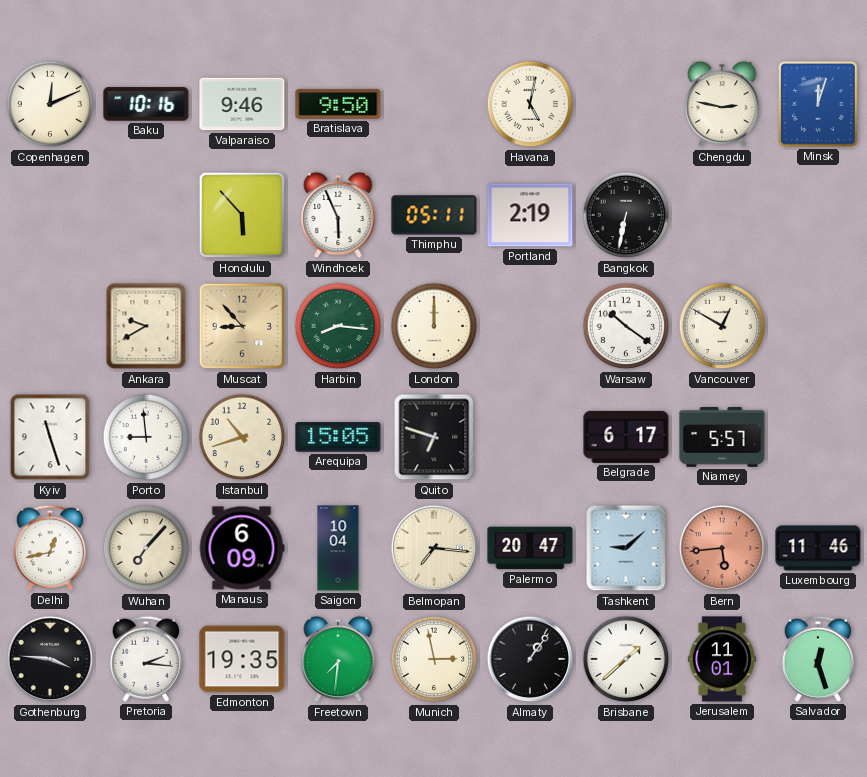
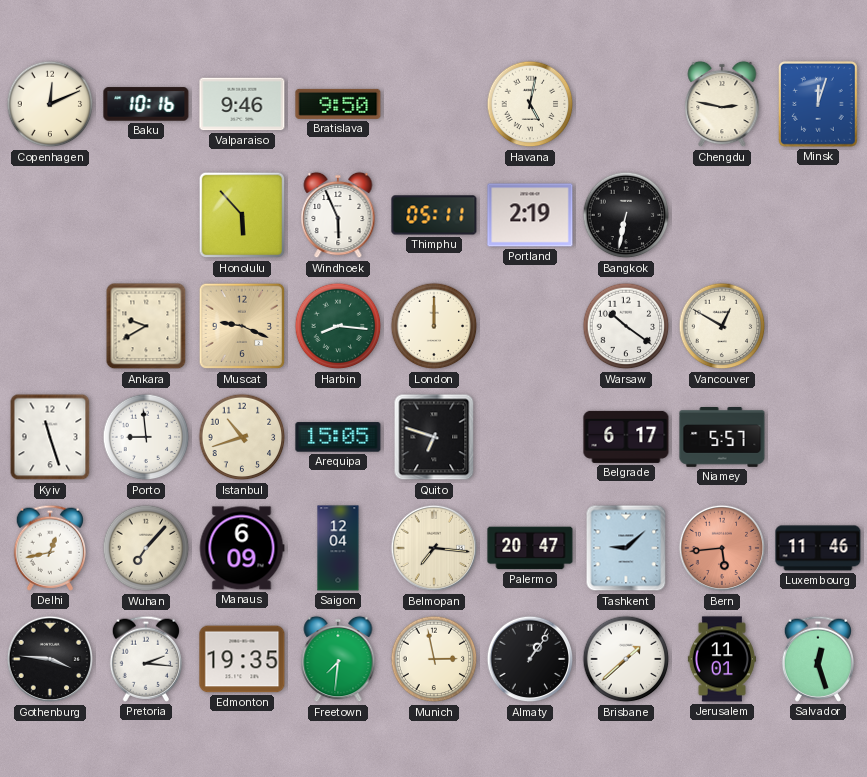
Muscat: 8:53 -> 9:19 (242, 326)
Saigon: 10:04 -> 12:04 (338, 548)
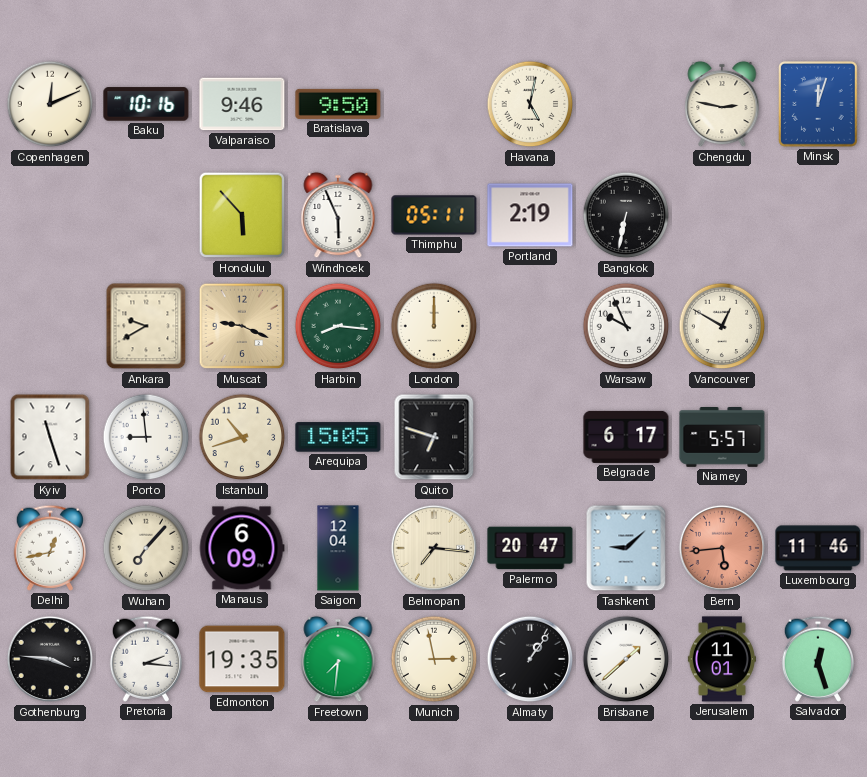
Warsaw: 10:21 -> 9:56 (626, 326)
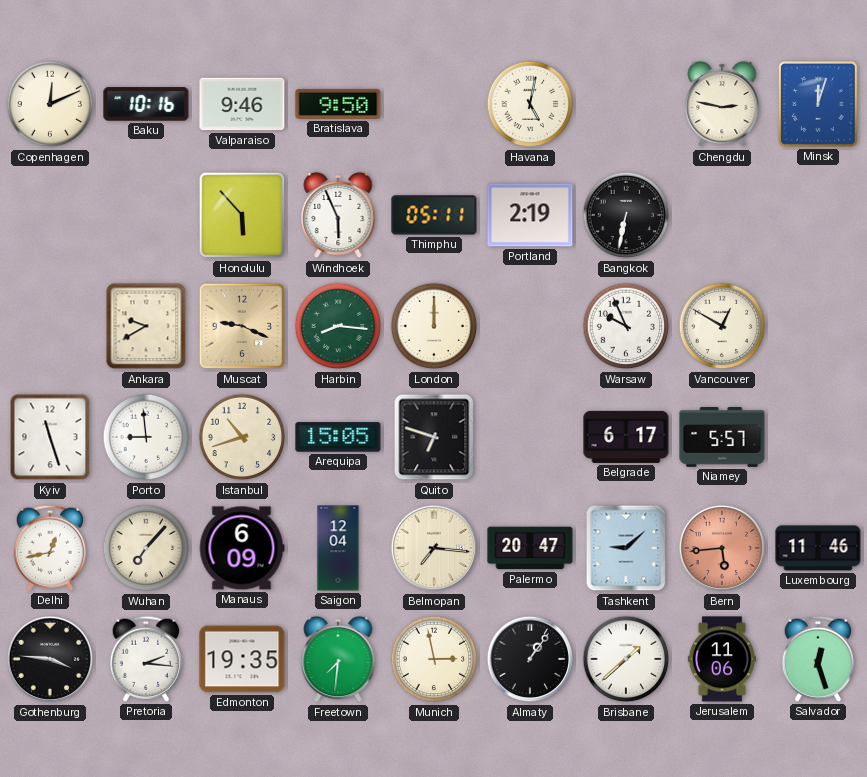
Jerusalem: 11:01 -> 11:06 (722, 659)
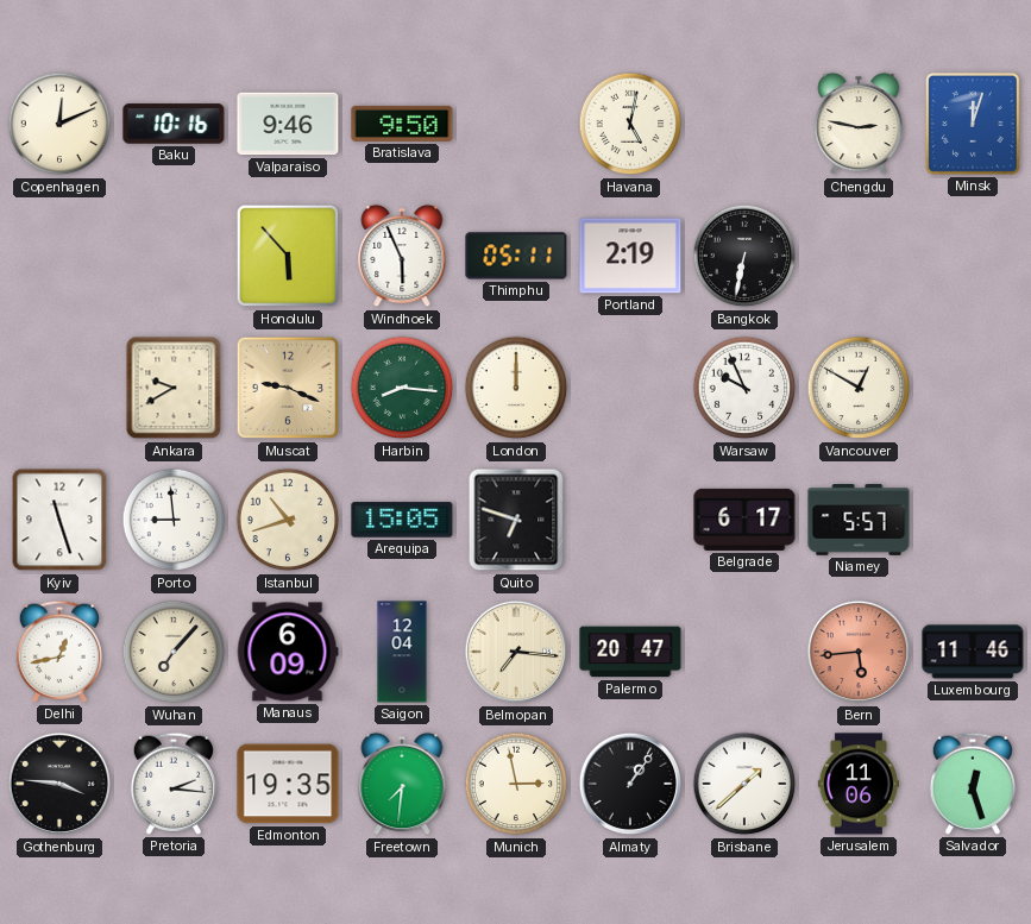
Tashkent: 9:08 -> none (626, 548)
